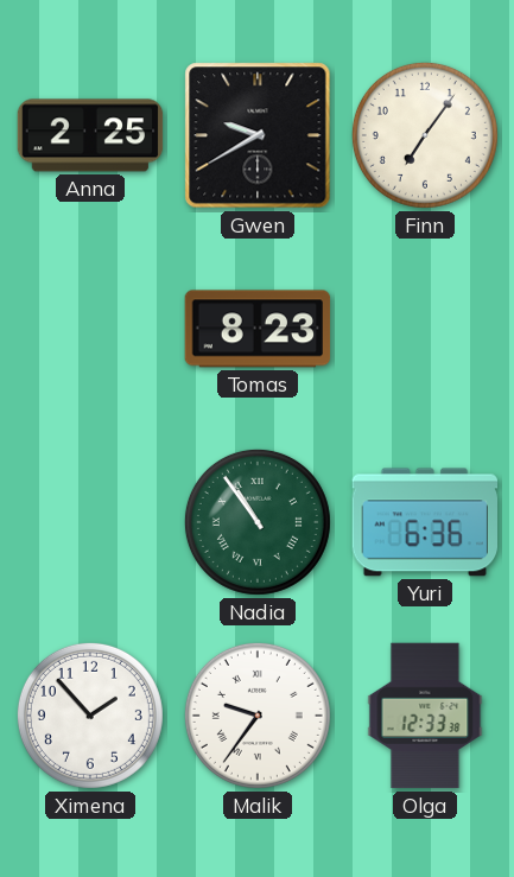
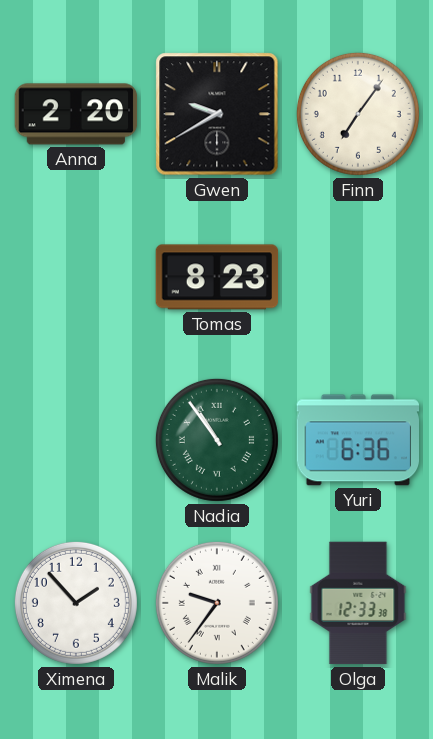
Anna: 2:25 -> 2:20 (76, 114)
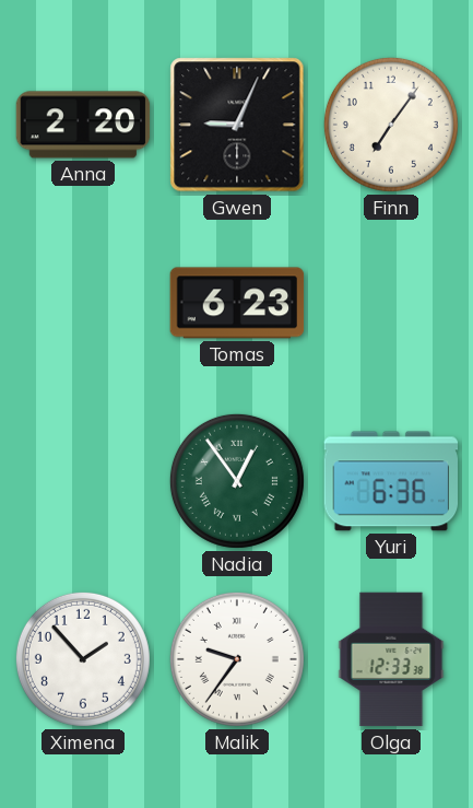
Gwen: 9:40 -> 9:04 (237, 125)
Tomas: 8:23 -> 6:23 (237, 303)
Nadia: 10:54 -> 12:54 (237, 481)
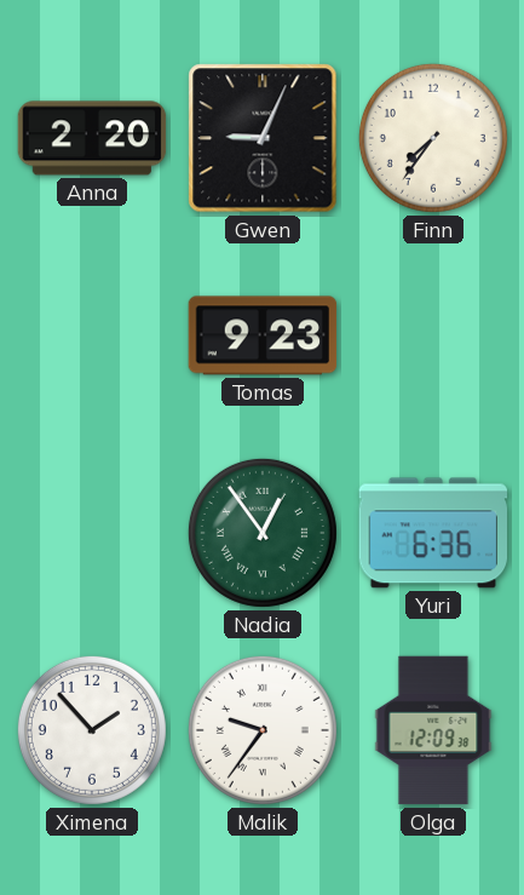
Finn: 7:06 -> 7:36 (433, 138)
Tomas: 6:23 -> 9:23 (263, 335)
Olga: 12:33 -> 12:09 (433, 730)
